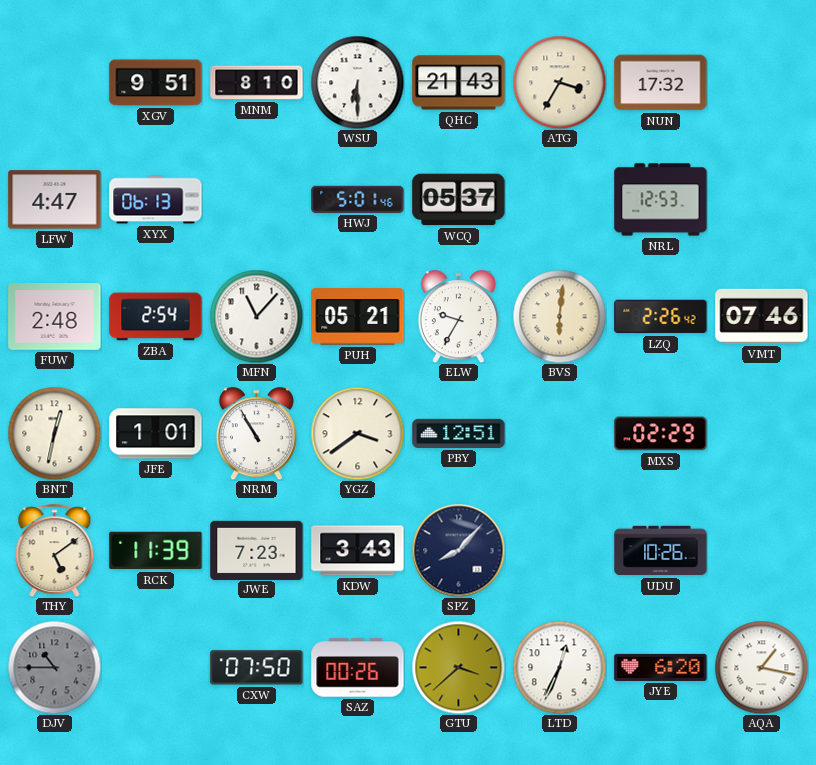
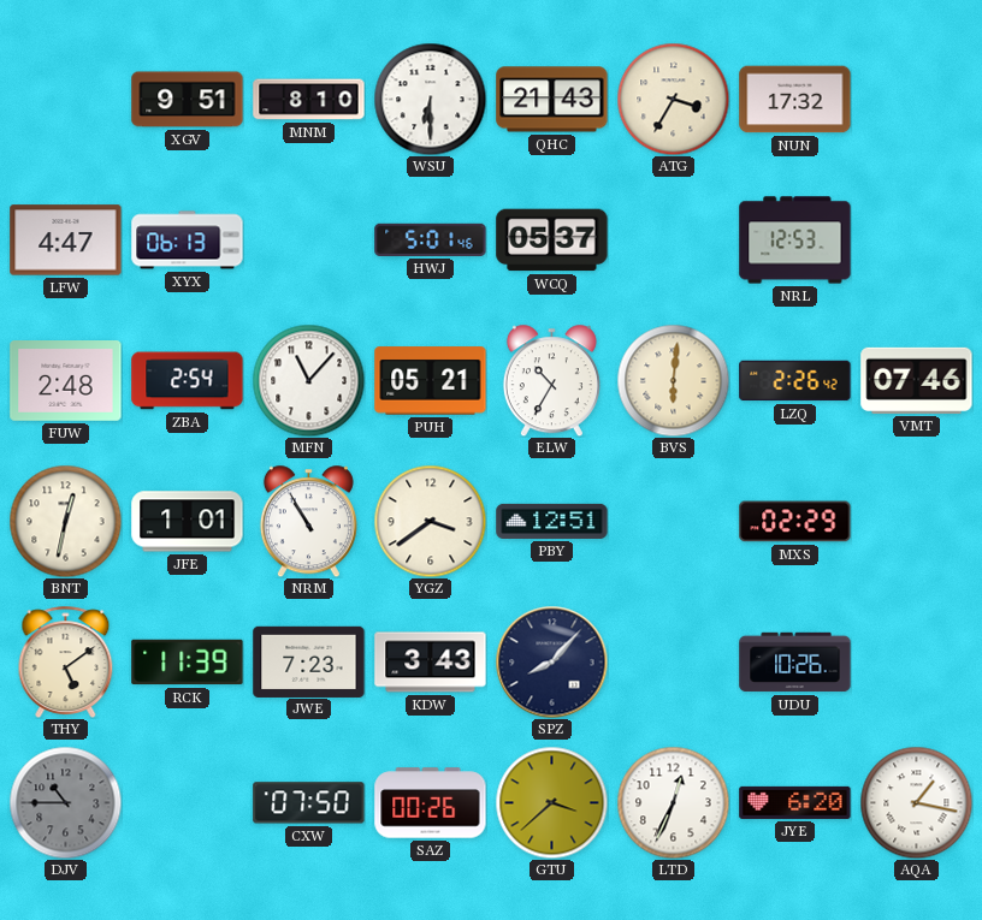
ELW: 9:35 -> 10:35 (551, 380)
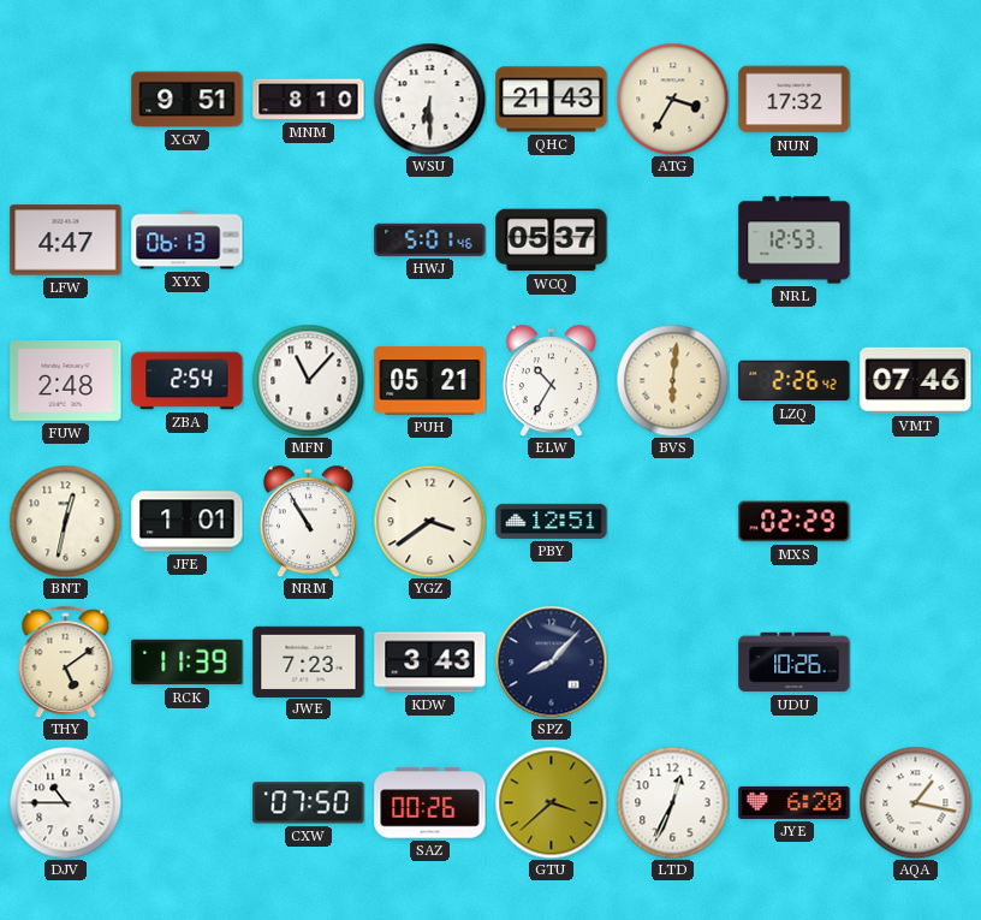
DJV dial: grey -> white (65, 802)
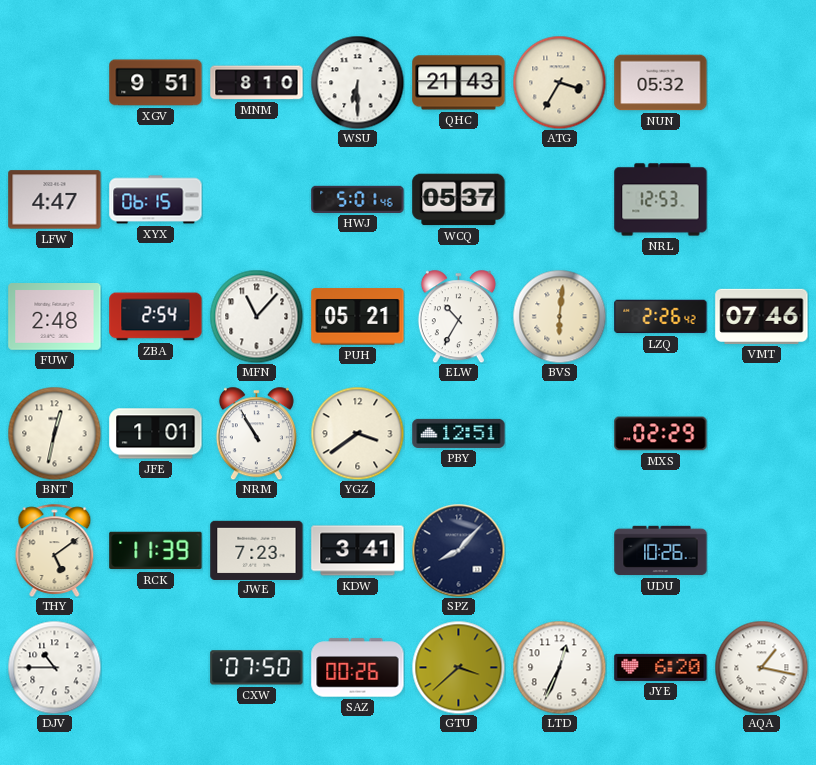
NUN: 17:32 -> 05:32 (661, 83)
XYX: 06:13 -> 06:15 (156, 200)
KDW: 3:43 -> 3:41 (358, 551)
